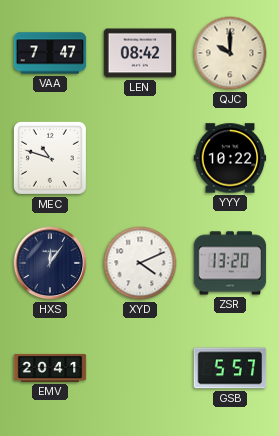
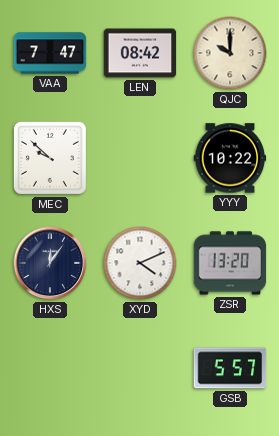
MEC: 10:48 -> 9:52 (50, 158)
EMV: 20:41 -> none (50, 368)
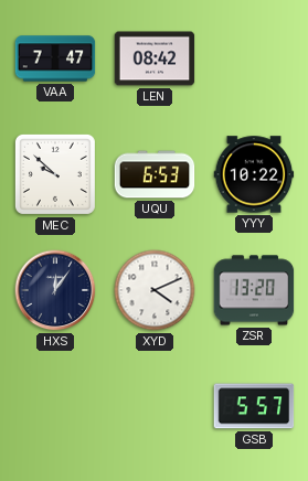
QJC: 10:00 -> none (230, 53)
UQU: none -> 6:53 (155, 174)
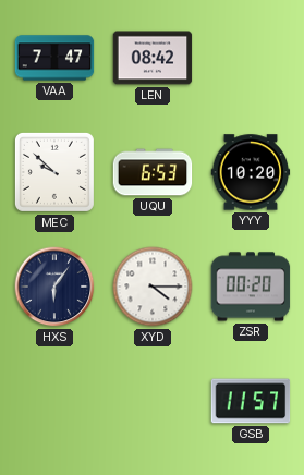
YYY: 10:22 -> 10:20 (251, 172)
HXS: 12:06 -> 6:06 (54, 287)
XYD: 4:11 -> 4:15 (153, 287)
ZSR: 13:20 -> 00:20 (251, 287)
GSB: 5:57 -> 11:57 (251, 401)
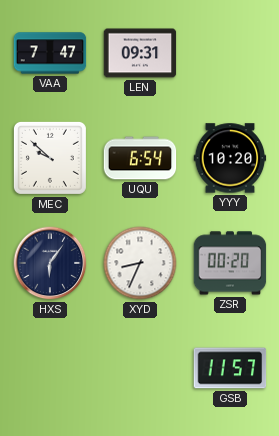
LEN: 08:42 -> 09:31 (140, 53)
UQU: 6:53 -> 6:54 (140, 158)
XYD: 4:15 -> 8:34 (140, 263)
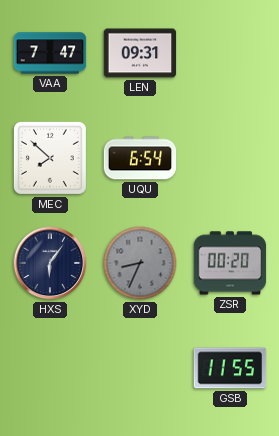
MEC: 9:52 -> 7:52 (50, 158)
YYY: 10:20 -> none (230, 158)
XYD dial: white -> grey (140, 263)
GSB: 11:57 -> 11:55 (230, 368)
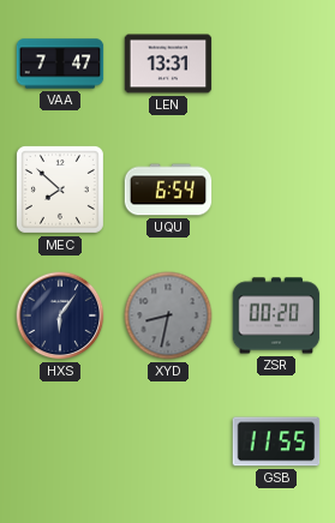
LEN: 09:31 -> 13:31 (168, 64)
XYD: 8:34 -> 8:32 (168, 315)
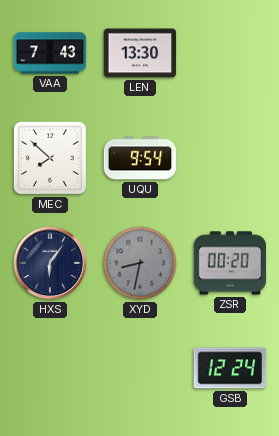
VAA: 7:47 -> 7:43 (50, 53)
LEN: 13:31 -> 13:30 (140, 53)
UQU: 6:54 -> 9:54 (140, 158)
GSB: 11:55 -> 12:24 (230, 368)
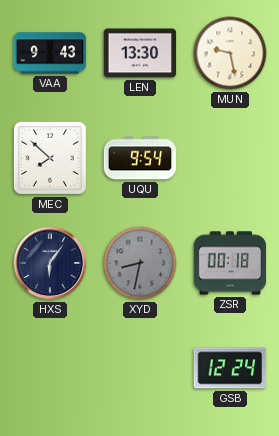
VAA: 7:43 -> 9:43 (50, 53)
MUN: none -> 9:28 (230, 53)
ZSR: 00:20 -> 00:18 (230, 263)
